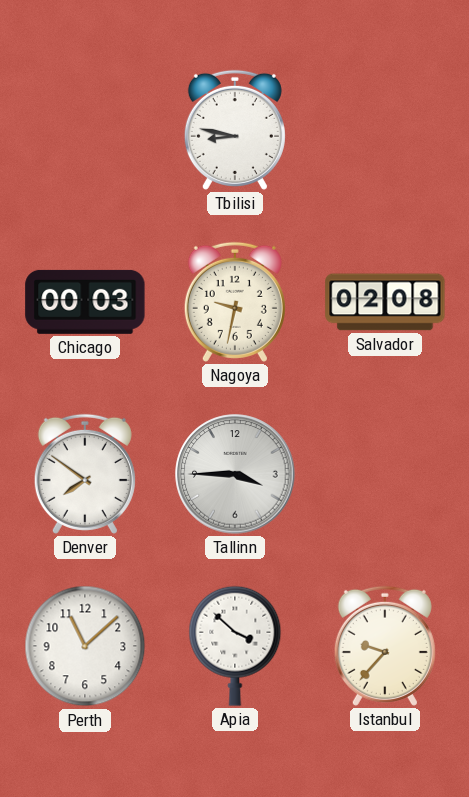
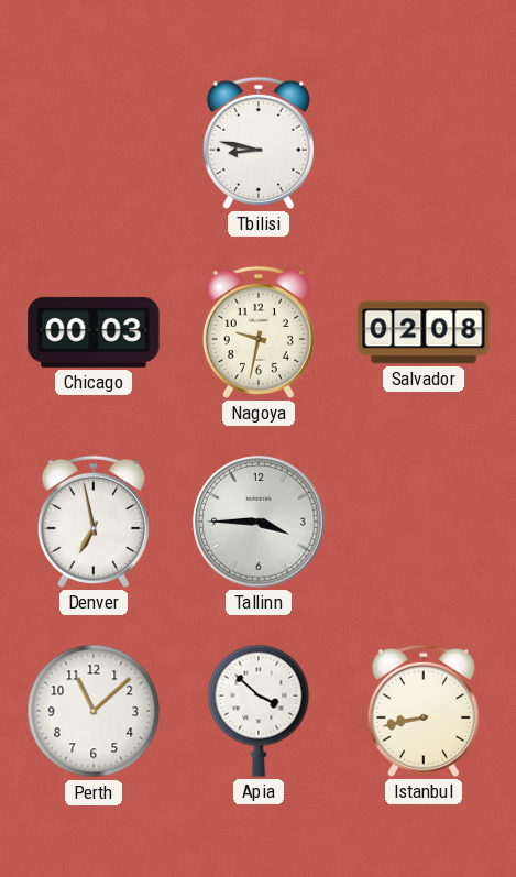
Denver: 7:51 -> 6:58 (94, 522)
Istanbul: 9:37 -> 8:43 (424, 711)
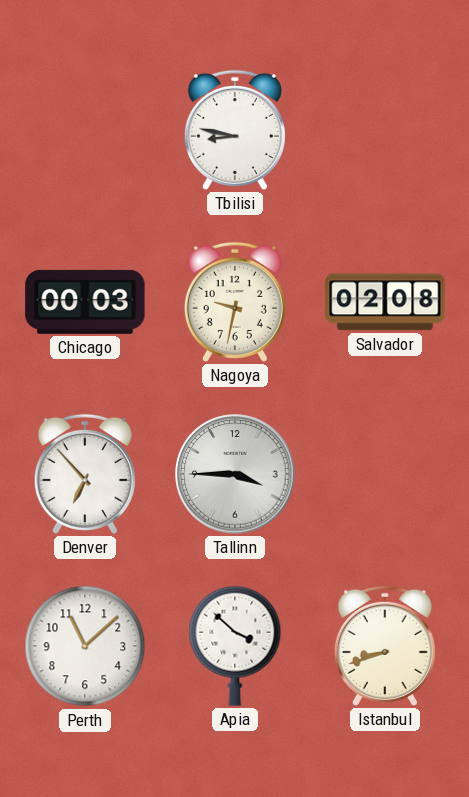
Denver: 6:58 -> 6:53 (85, 474)
Istanbul: 8:43 -> 8:42 (385, 646)
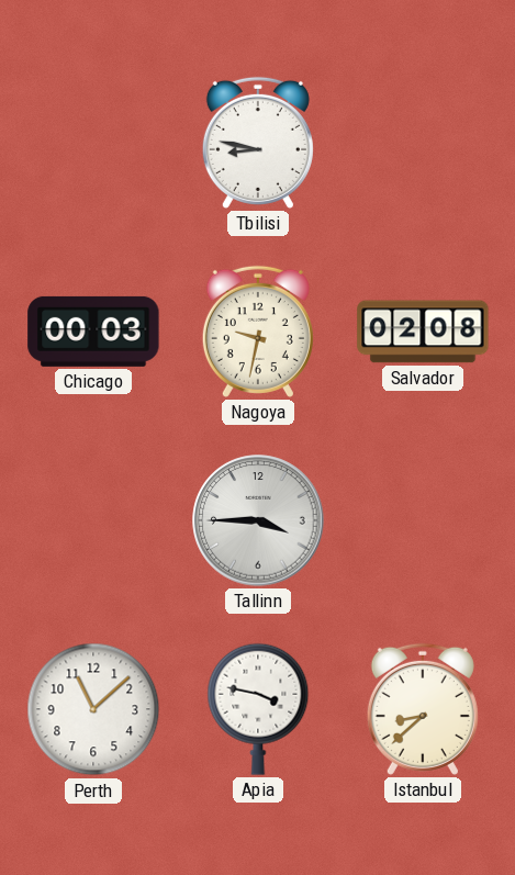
Denver: 6:53 -> none (85, 474)
Apia: 3:52 -> 3:47 (258, 709)
Istanbul: 8:42 -> 8:38 (423, 709)
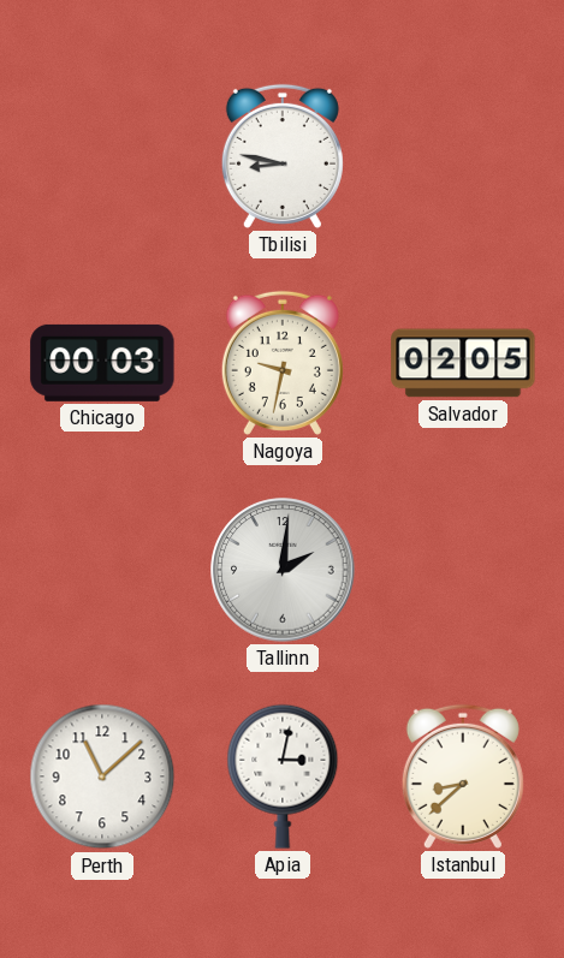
Salvador: 02:08 -> 02:05 (463, 363)
Tallinn: 3:45 -> 2:01 (283, 570)
Apia: 3:47 -> 3:02 (283, 776)
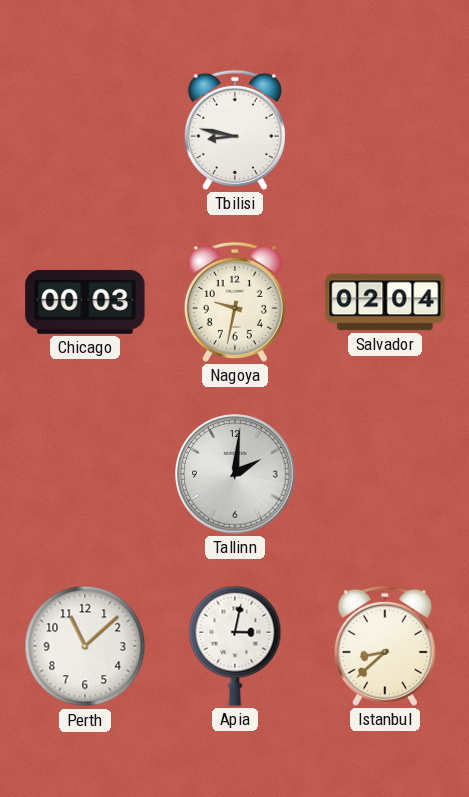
Salvador: 02:05 -> 02:04 (385, 302)
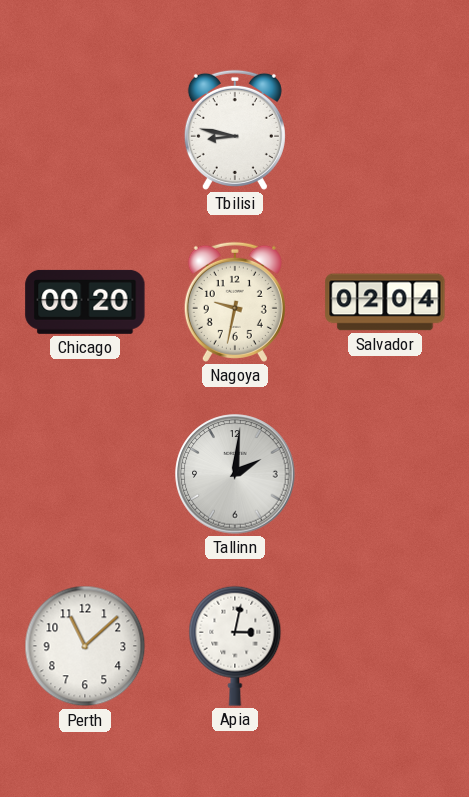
Chicago: 00:03 -> 00:20 (85, 302)
Istanbul: 8:38 -> none (385, 646)
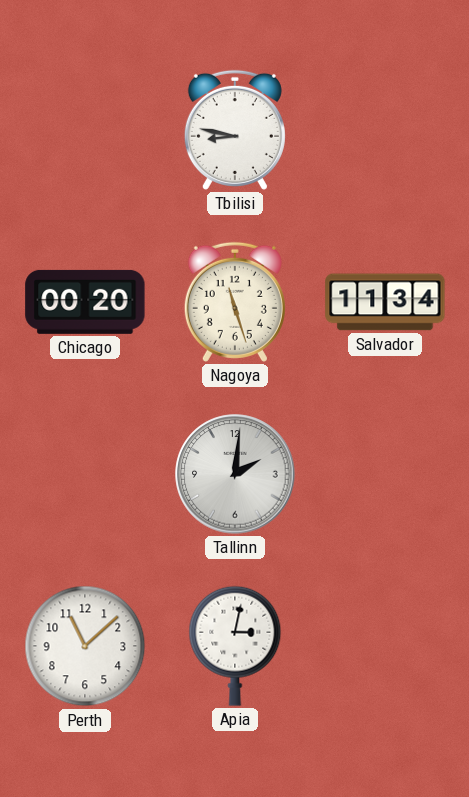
Nagoya: 9:32 -> 11:27 (235, 302)
Salvador: 02:04 -> 11:34 (385, 302)
